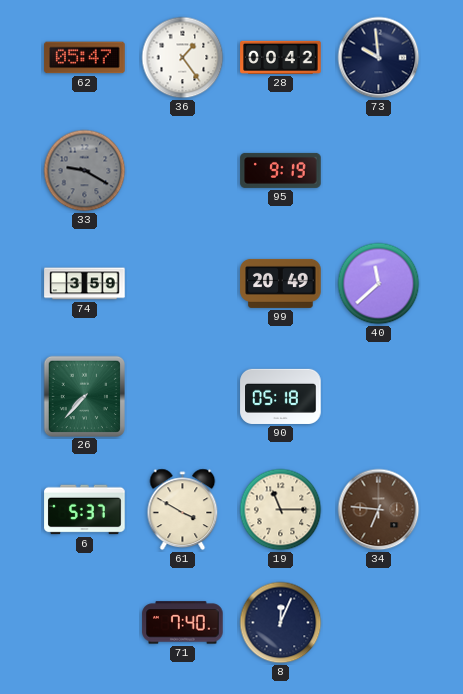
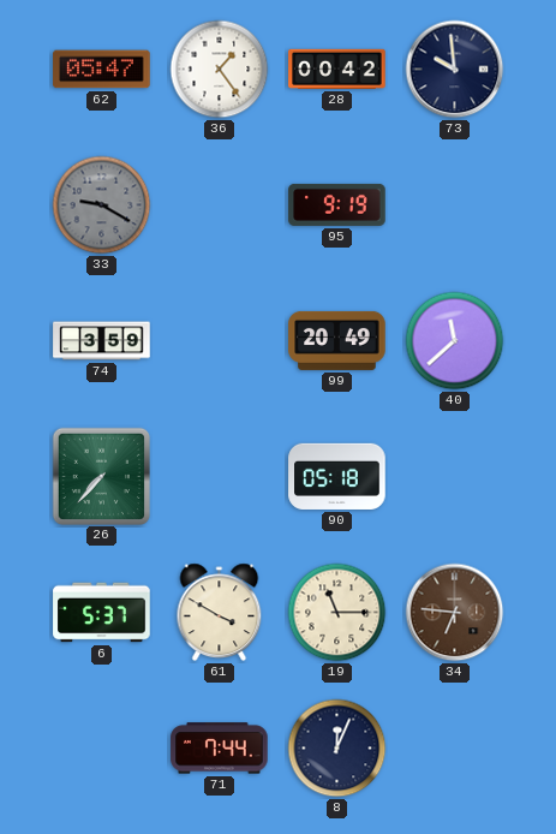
71: 7:40 -> 7:44 (220, 749)
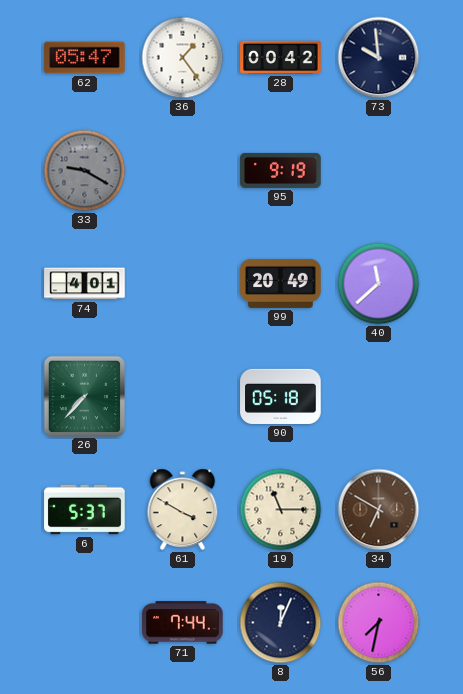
74: 3:59 -> 4:01 (85, 284)
34: 6:46 -> 6:50 (379, 510)
56: none -> 7:32 (379, 623)
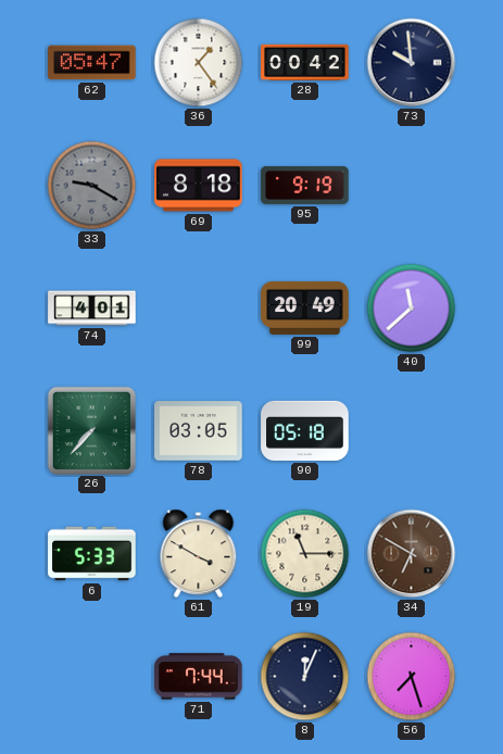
69: none -> 8:18 (199, 186)
78: none -> 03:05 (199, 431)
6: 5:37 -> 5:33 (92, 554)
56: 7:32 -> 7:27 (412, 677)
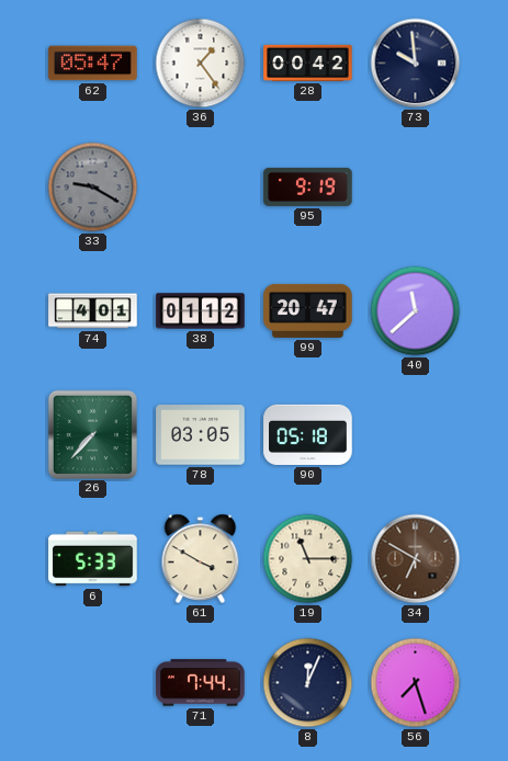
69: 8:18 -> none (199, 186)
38: none -> 01:12 (201, 311)
99: 20:49 -> 20:47 (308, 310)
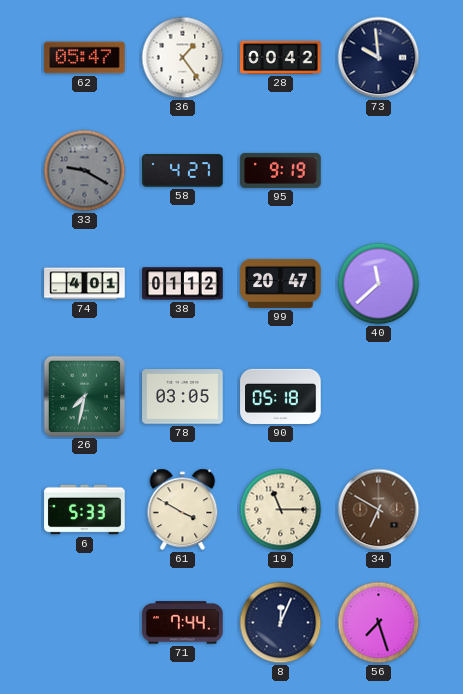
58: none -> 4:27 (183, 171)
26: 7:37 -> 7:32 (84, 396)
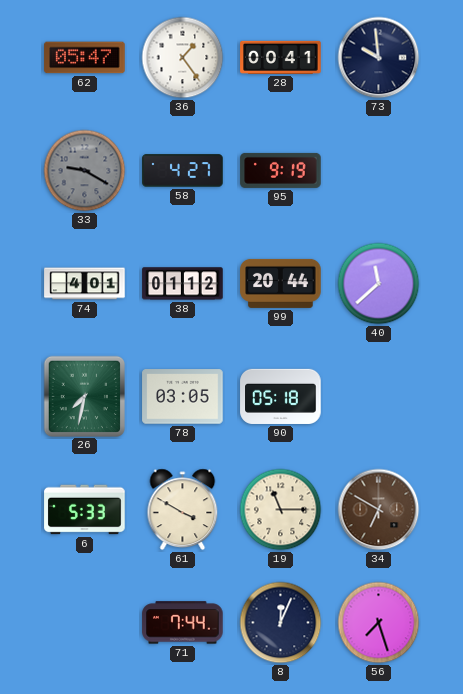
28: 00:42 -> 00:41 (281, 57)
99: 20:47 -> 20:44 (281, 283)
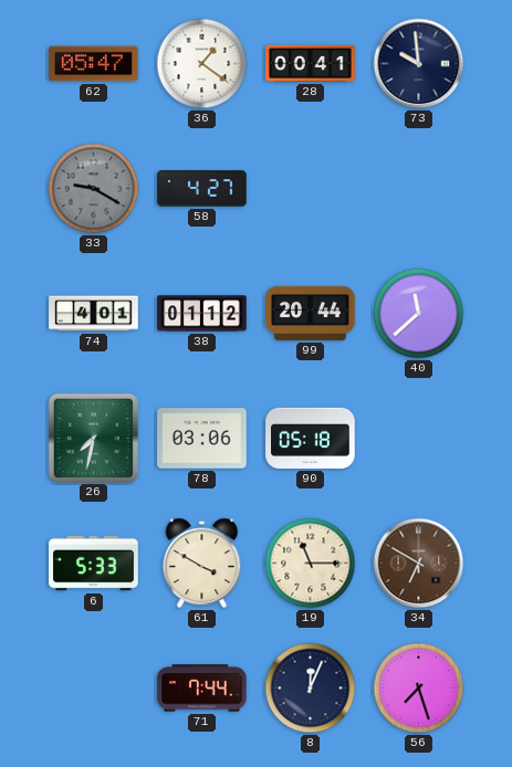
36: 1:24 -> 1:21 (202, 64)
95: 9:19 -> none (281, 170)
78: 03:05 -> 03:06 (202, 439)
